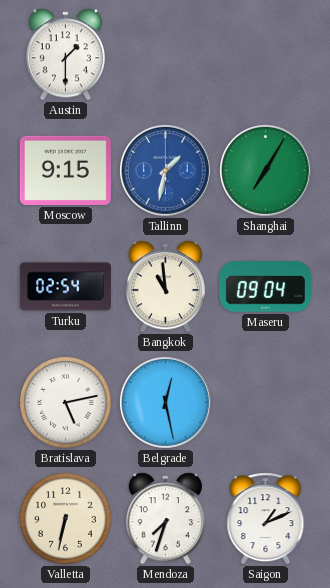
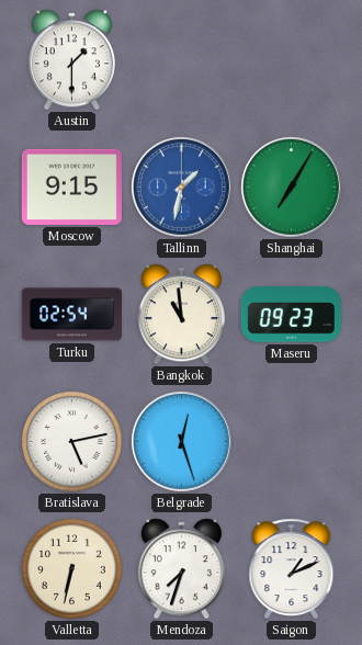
Maseru: 09:04 -> 09:23 (291, 315)
Belgrade: 12:28 -> 12:27 (182, 442)
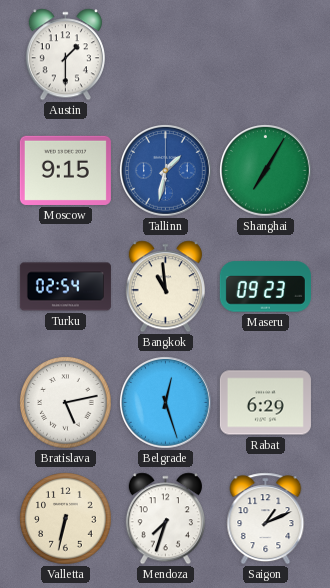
Rabat: none -> 6:29 (265, 403)
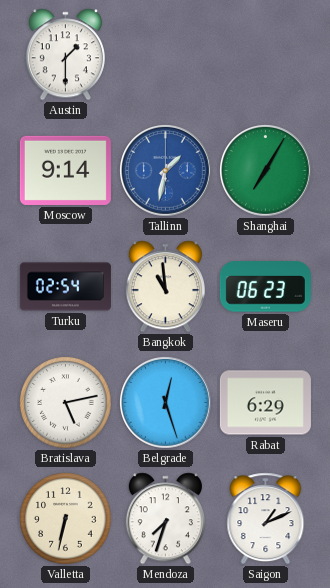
Moscow: 9:15 -> 9:14 (65, 170)
Maseru: 09:23 -> 06:23 (265, 287)
